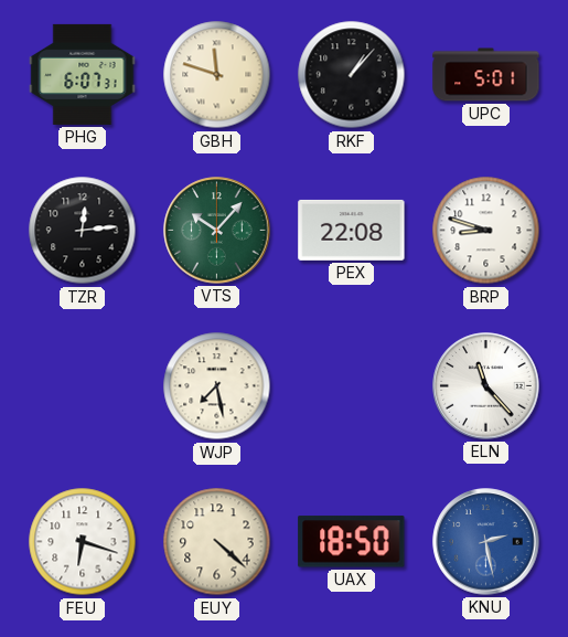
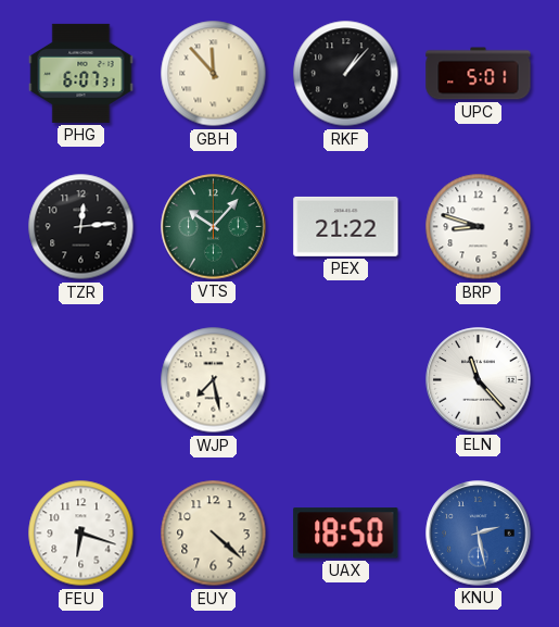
GBH: 11:48 -> 11:53 (214, 74)
PEX: 22:08 -> 21:22 (346, 226)
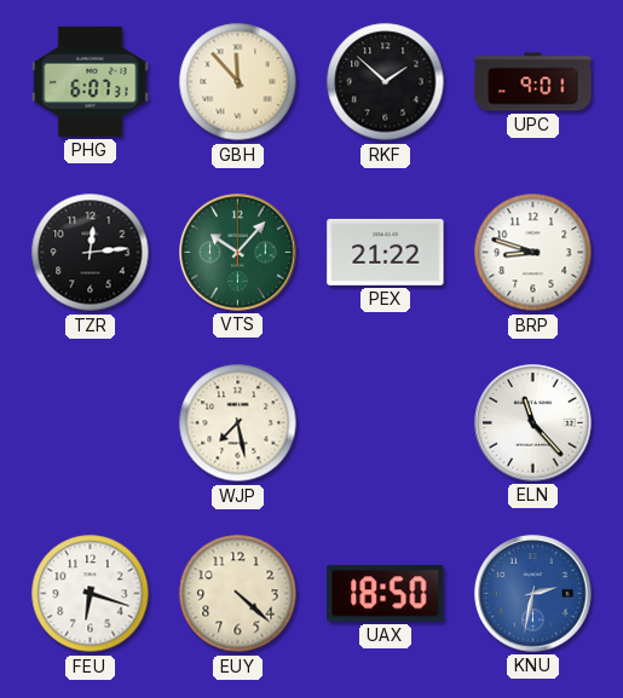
RKF: 1:07 -> 1:52 (386, 82)
UPC: 5:01 -> 9:01 (533, 82)
KNU: 2:28 -> 2:32 (533, 594)
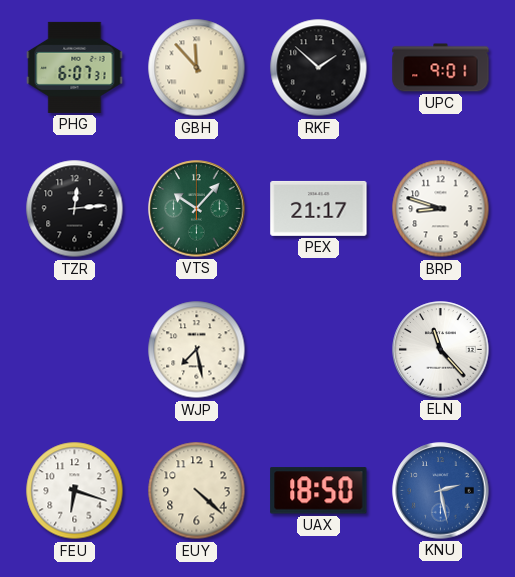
PEX: 21:22 -> 21:17 (319, 208)
KNU: 2:32 -> 2:28 (441, 491)
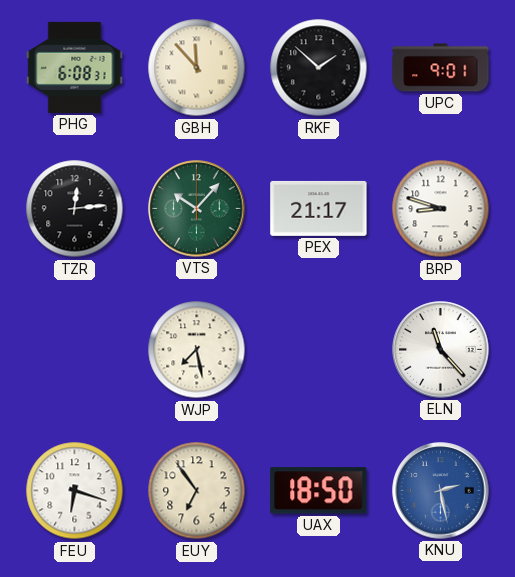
PHG: 6:07 -> 6:08 (75, 67)
EUY: 4:22 -> 6:54 (197, 491)
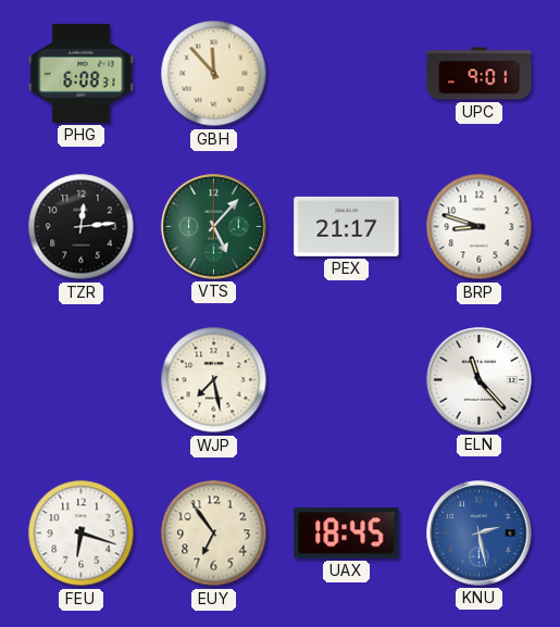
RKF: 1:52 -> none (319, 68)
VTS: 10:07 -> 5:07 (214, 227)
UAX: 18:50 -> 18:45 (347, 534)
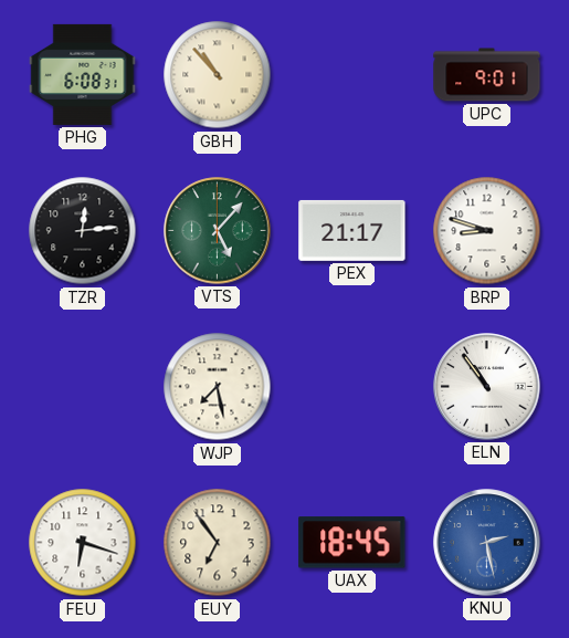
GBH: 11:53 -> 10:53 (218, 75)
ELN: 11:23 -> 10:54 (487, 387)
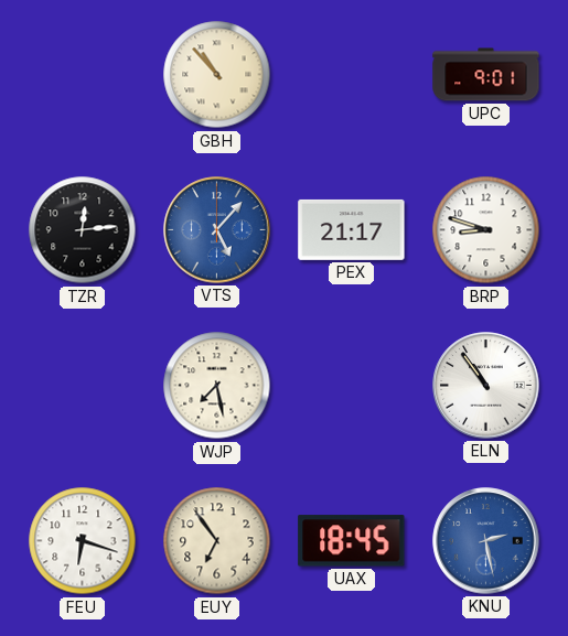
PHG: 6:08 -> none (83, 74)
VTS dial: green -> blue (217, 230)
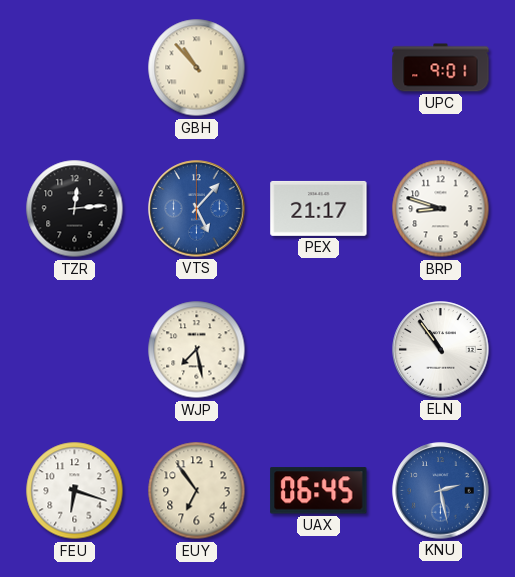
UAX: 18:45 -> 06:45 (319, 491)
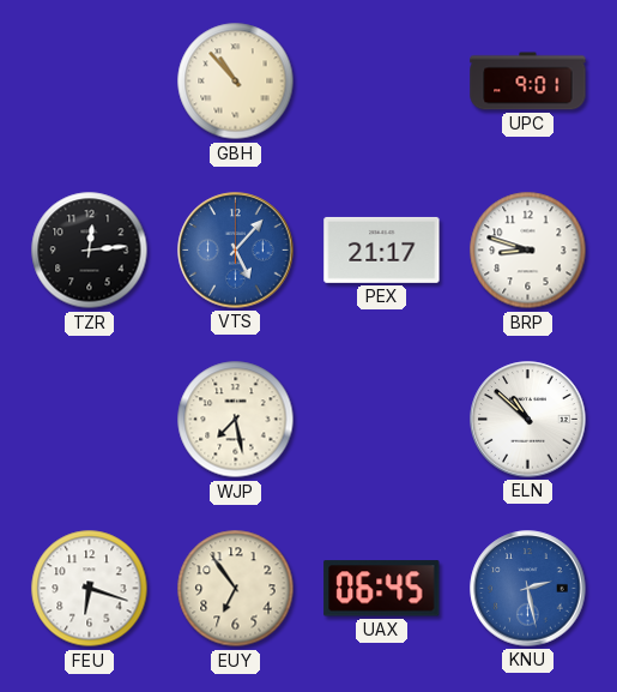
ELN: 10:54 -> 10:52 (528, 420)
